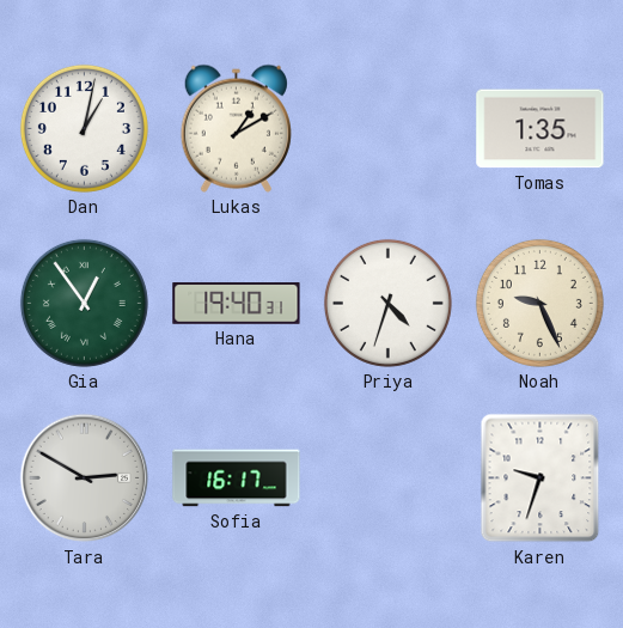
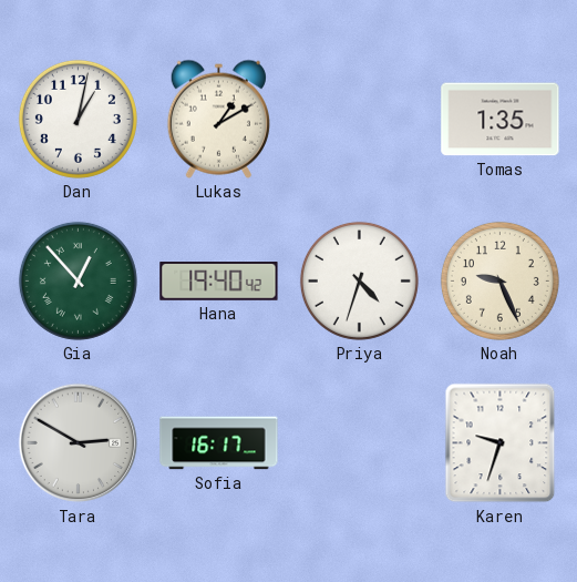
Gia: 12:54 -> 12:53 (78, 280)
Hana: 19:40:31 -> 19:40:42 (219, 282)
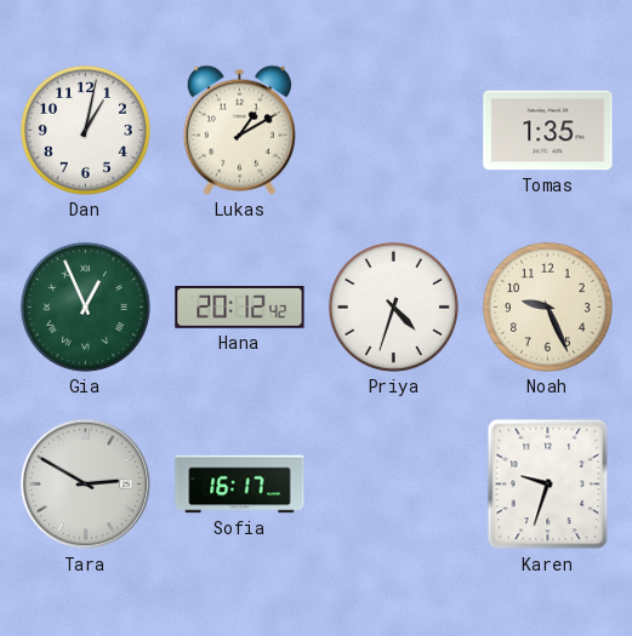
Gia: 12:53 -> 12:56 (85, 306)
Hana: 19:40 -> 20:12 (240, 308)
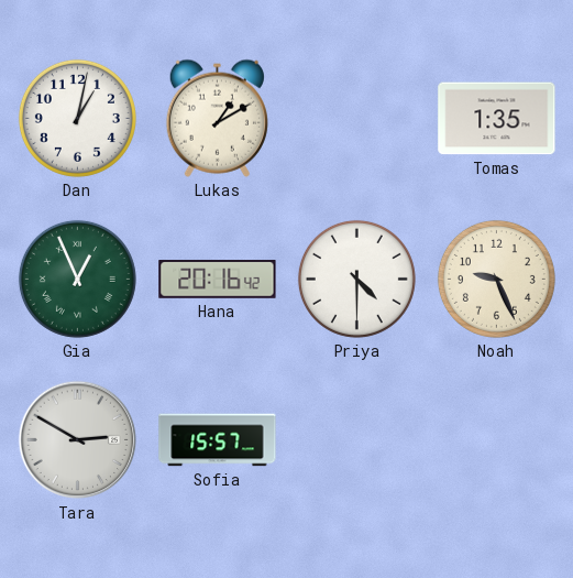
Hana: 20:12 -> 20:16 (218, 280)
Priya: 4:33 -> 4:30 (356, 279)
Sofia: 16:17 -> 15:57 (218, 440)
Karen: 9:33 -> none (548, 485)
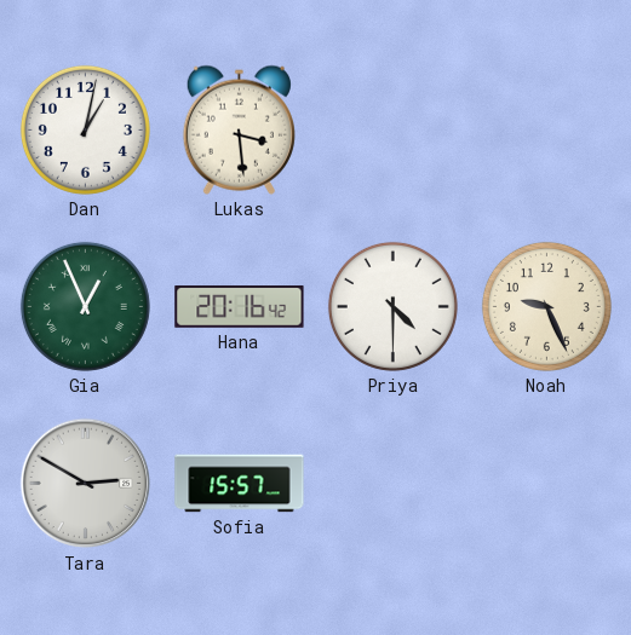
Lukas: 1:10 -> 3:29 (239, 129)
Tomas: 1:35 -> none (497, 119)
